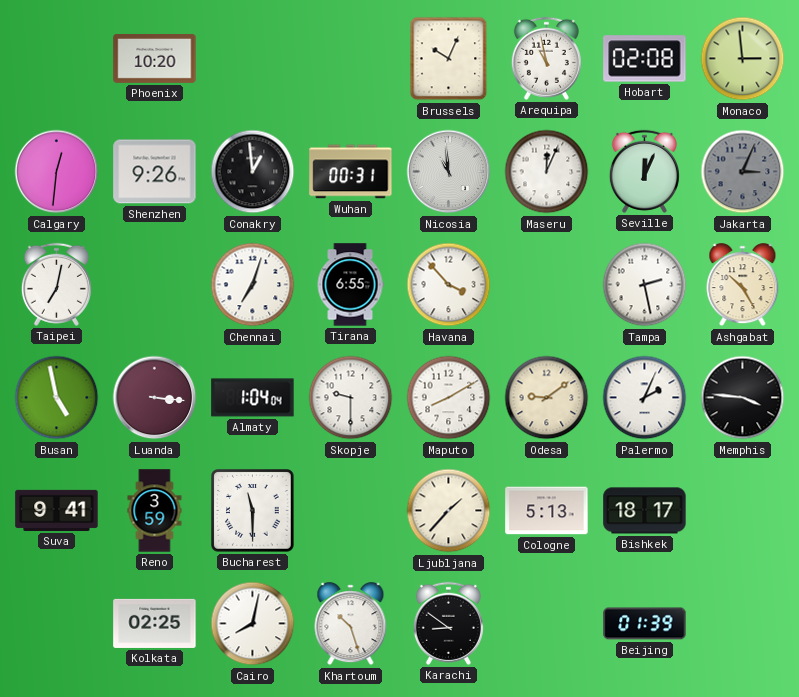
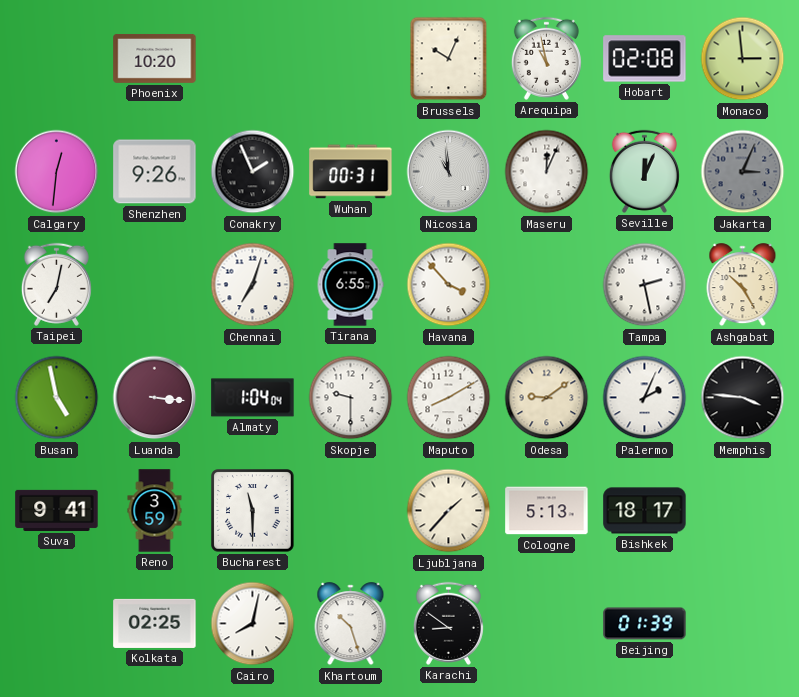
Conakry: 12:59 -> 1:56 (253, 172)
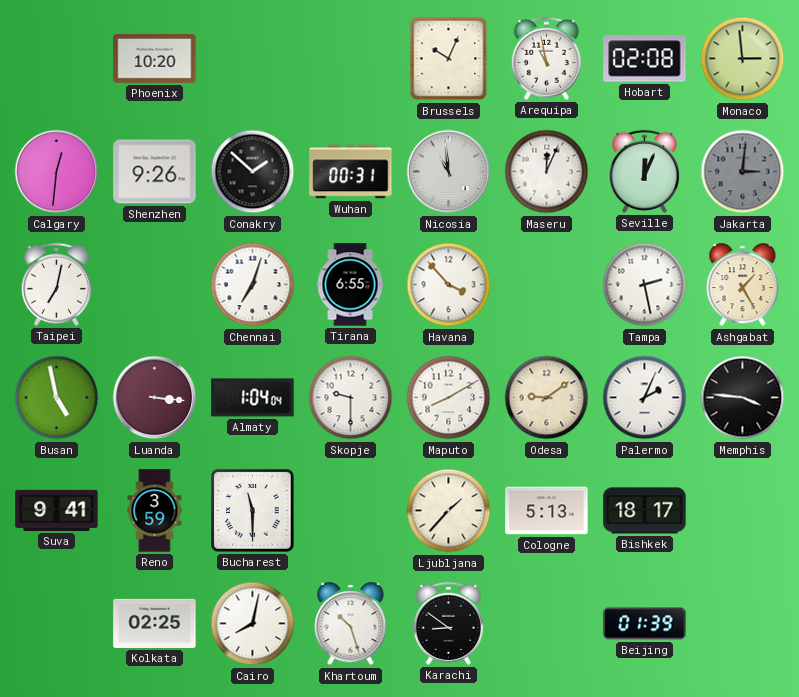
Conakry: 1:56 -> 1:52 (253, 172)
Jakarta: 3:04 -> 3:01 (743, 172)
Ashgabat: 10:25 -> 1:25 (743, 285)
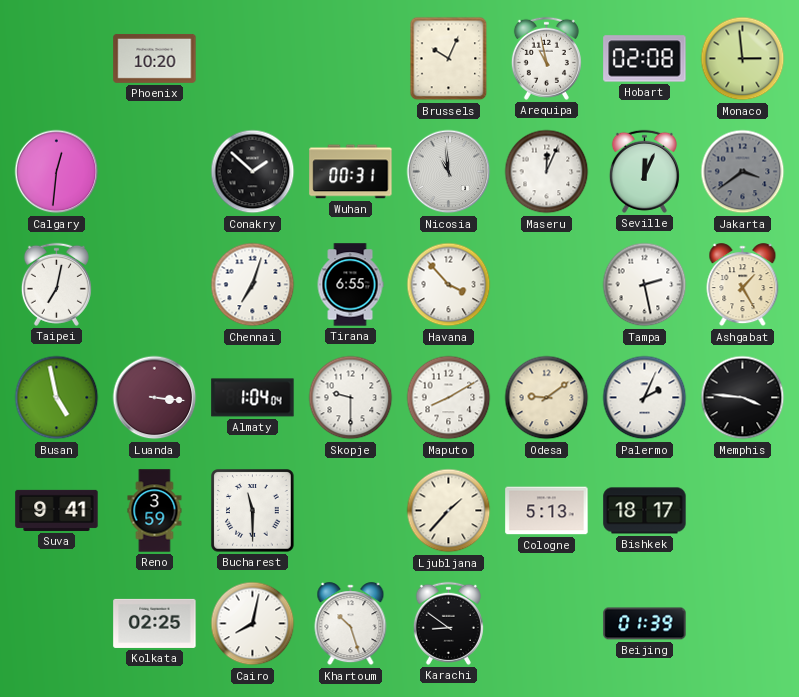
Shenzhen: 9:26 -> none (155, 172)
Jakarta: 3:01 -> 3:39 (743, 172)
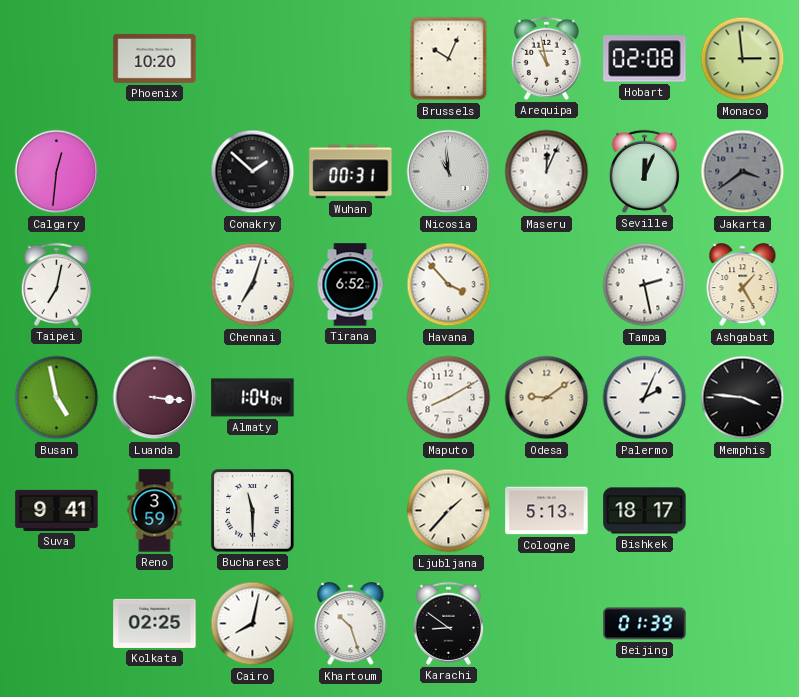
Tirana: 6:55 -> 6:52 (350, 285)
Skopje: 9:30 -> none (351, 398)
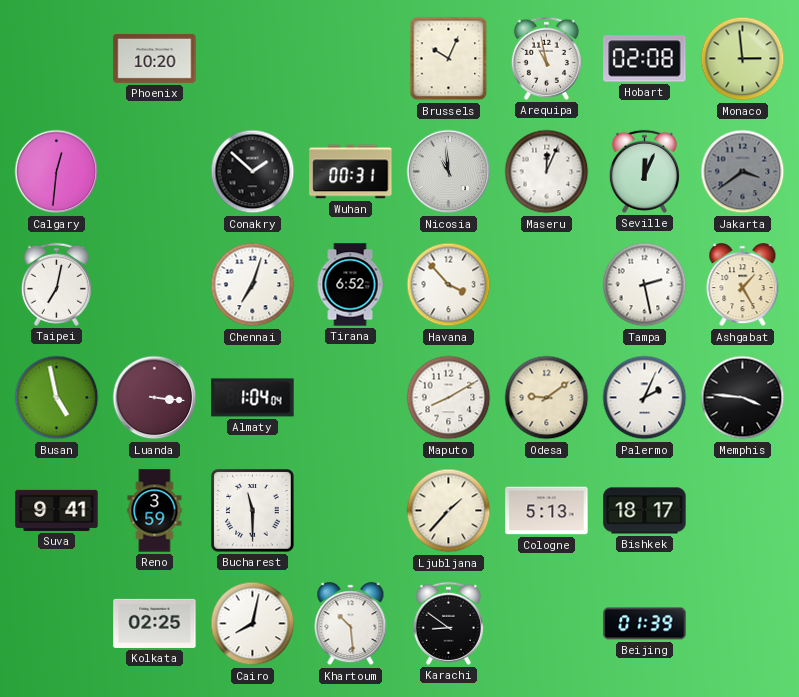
Khartoum: 10:27 -> 10:29 (351, 624)
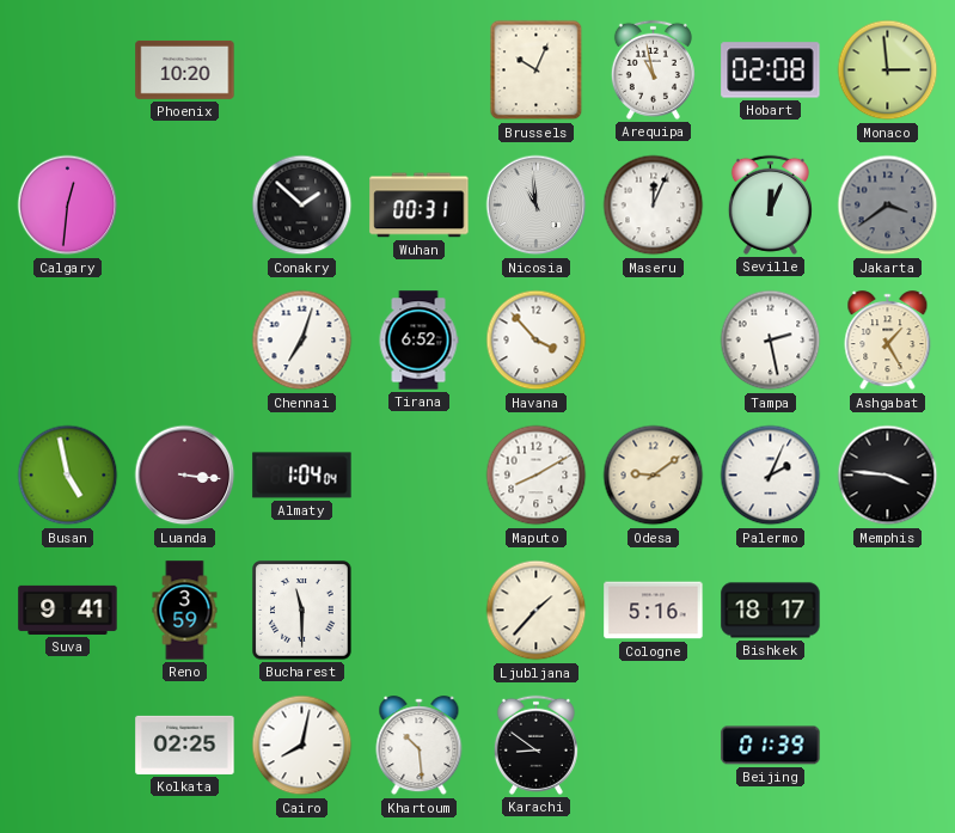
Taipei: 7:02 -> none (56, 284)
Cologne: 5:13 -> 5:16 (654, 611)
